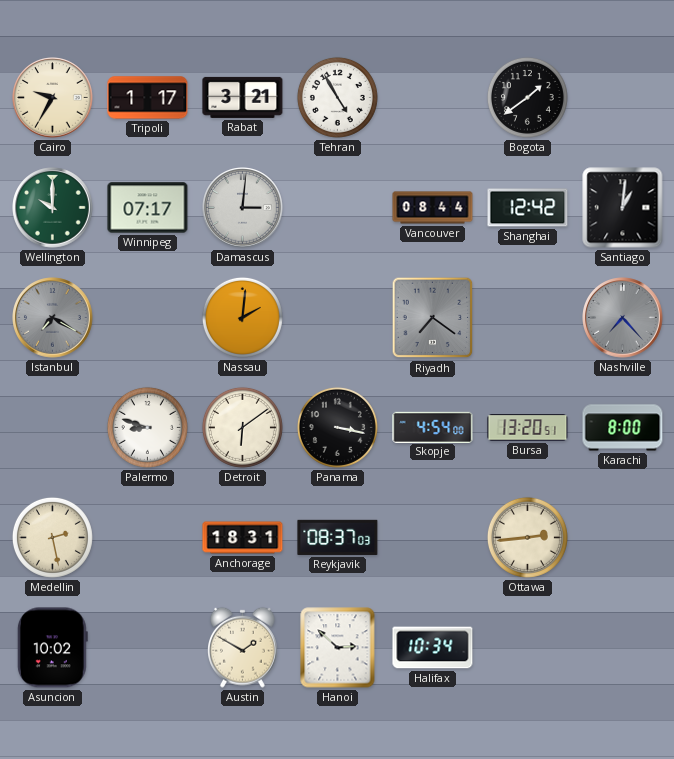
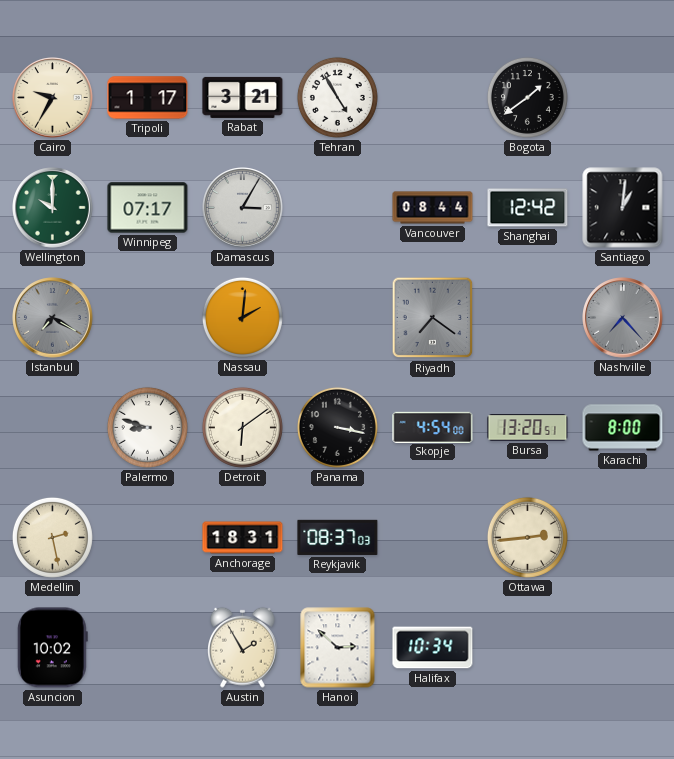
Damascus: 3:01 -> 3:05 (243, 208)
Austin: 1:50 -> 1:55 (243, 647)
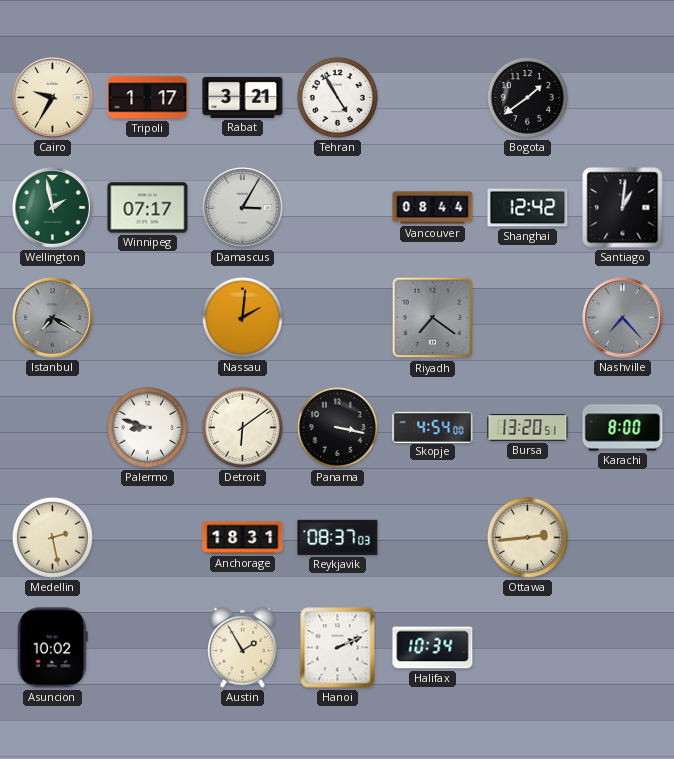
Wellington: 10:00 -> 1:58 (53, 208)
Hanoi: 2:52 -> 2:11 (338, 648)
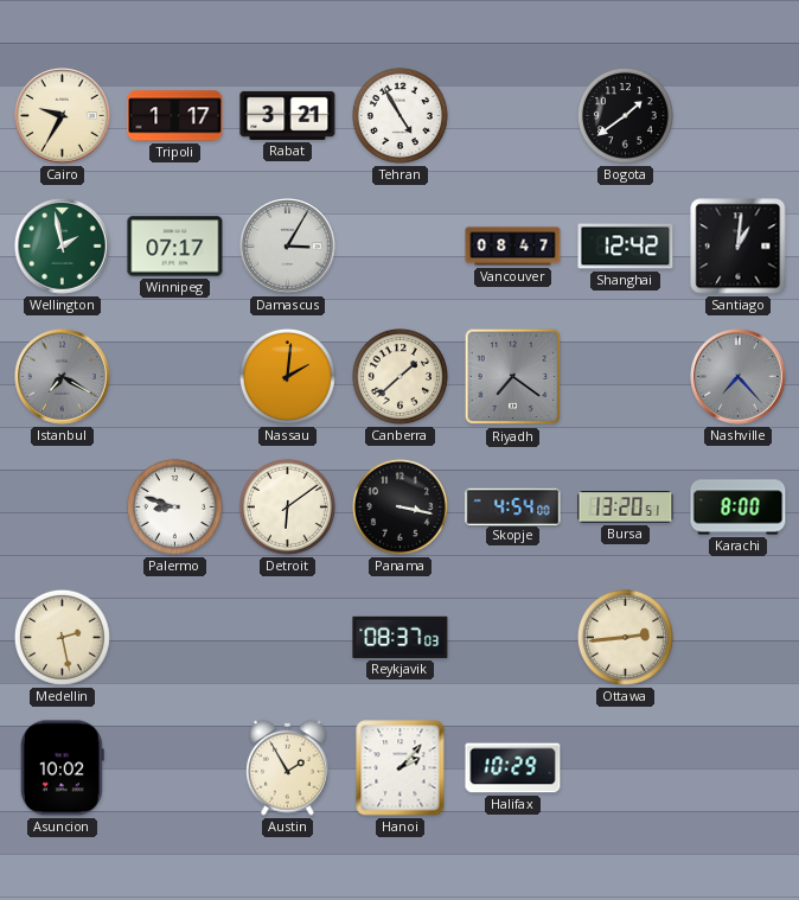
Vancouver: 08:44 -> 08:47 (513, 247)
Canberra: none -> 1:38 (399, 376)
Anchorage: 18:31 -> none (243, 538)
Hanoi: 2:11 -> 2:07 (401, 768)
Halifax: 10:34 -> 10:29 (513, 768)
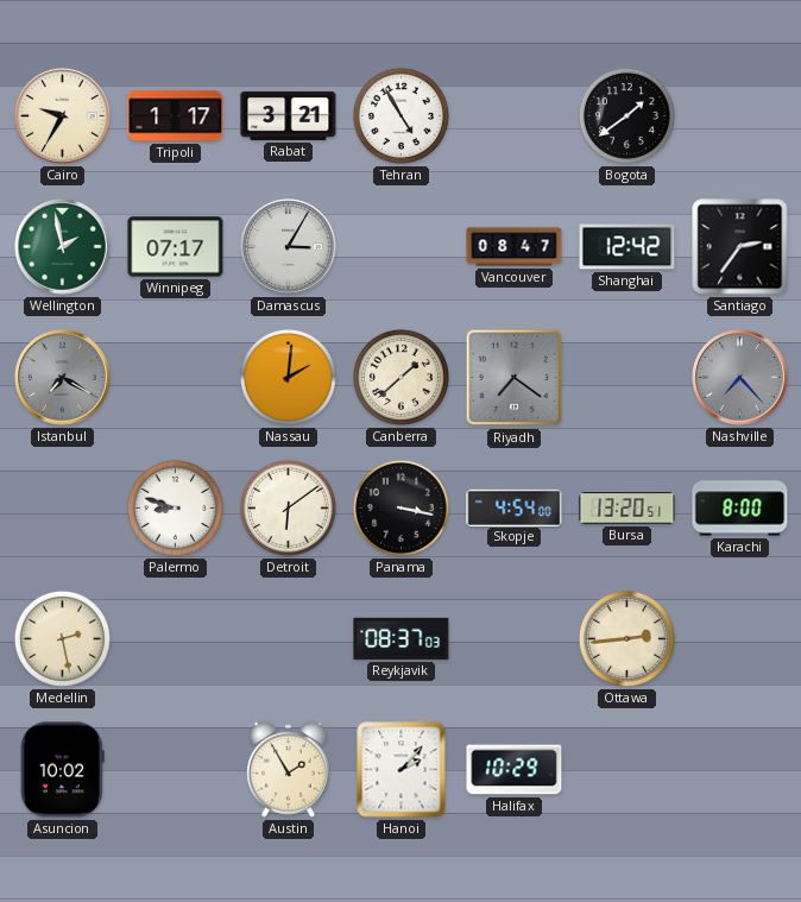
Santiago: 1:01 -> 2:36 (740, 247)
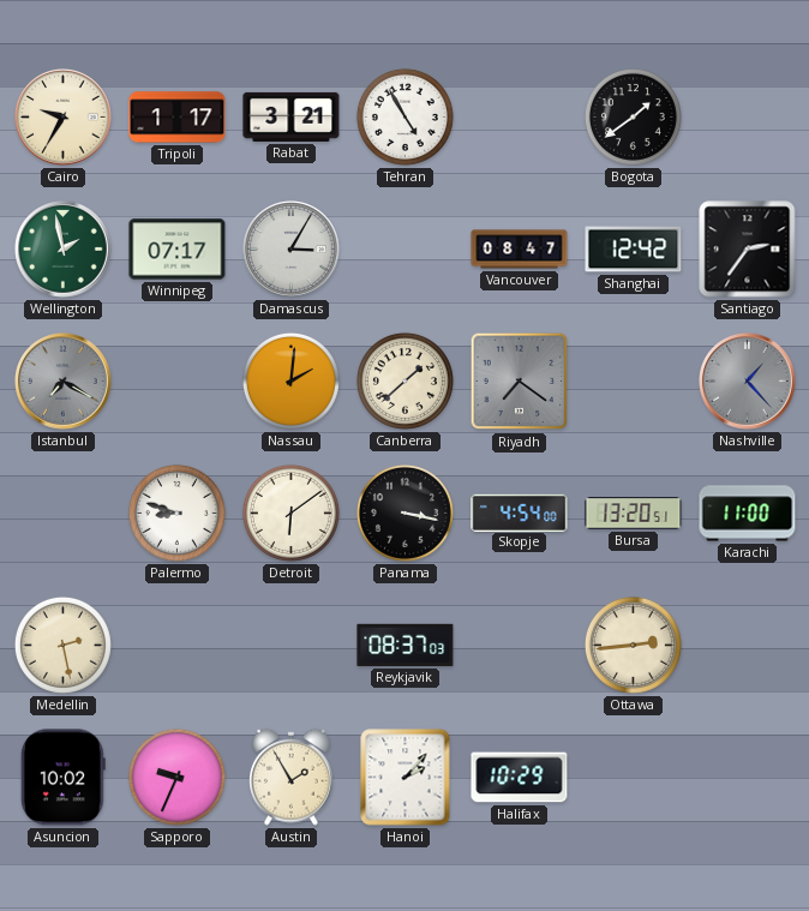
Nashville: 7:23 -> 1:23 (748, 382)
Karachi: 8:00 -> 11:00 (748, 514)
Sapporo: none -> 9:34 (176, 777)
